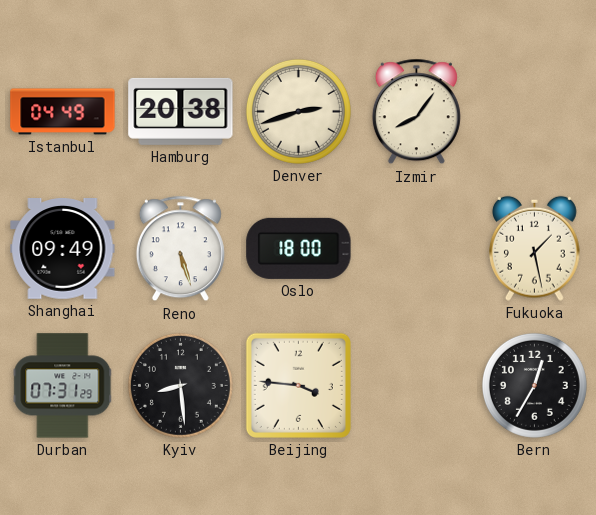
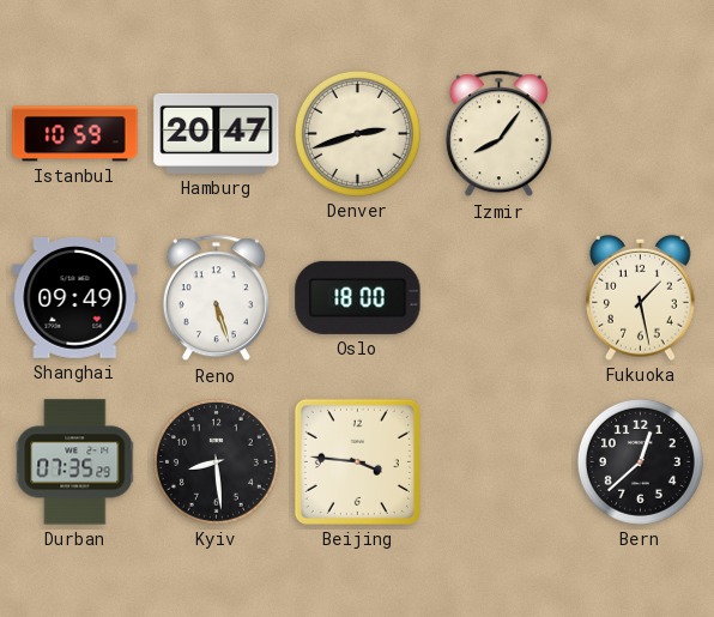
Istanbul: 04:49 -> 10:59 (75, 134)
Hamburg: 20:38 -> 20:47 (217, 133)
Durban: 07:31 -> 07:35 (75, 462)
Bern: 12:35 -> 12:38 (640, 461)
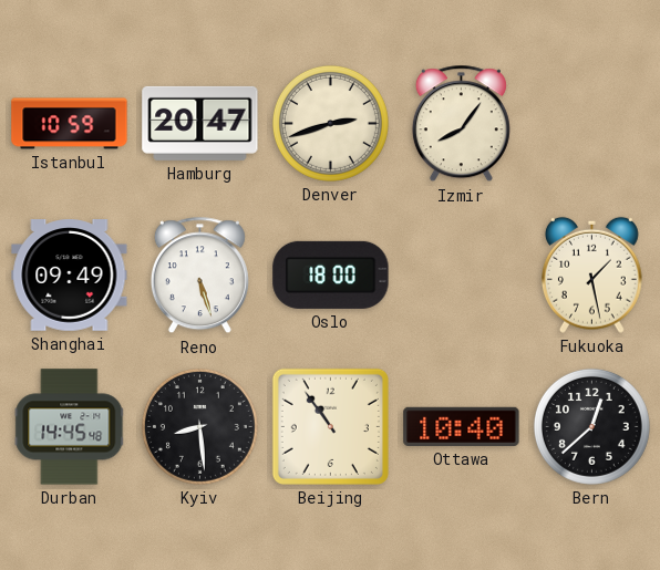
Durban: 07:35 -> 14:45 (70, 427)
Beijing: 3:46 -> 10:54 (330, 426)
Ottawa: none -> 10:40 (462, 426)
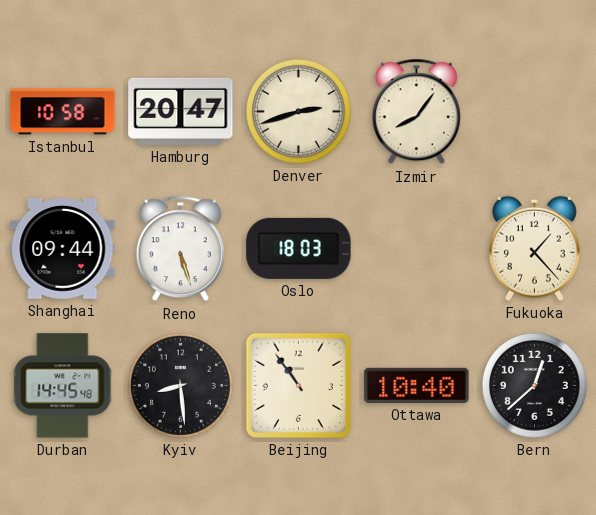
Istanbul: 10:59 -> 10:58 (63, 112)
Shanghai: 09:49 -> 09:44 (63, 249)
Oslo: 18:00 -> 18:03 (299, 248)
Fukuoka: 1:28 -> 1:23 (534, 248)
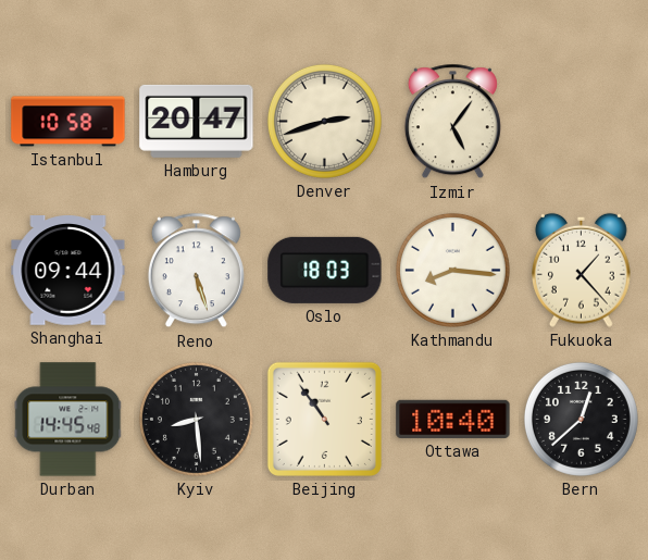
Izmir: 8:06 -> 5:06 (452, 122)
Kathmandu: none -> 8:16 (452, 270)
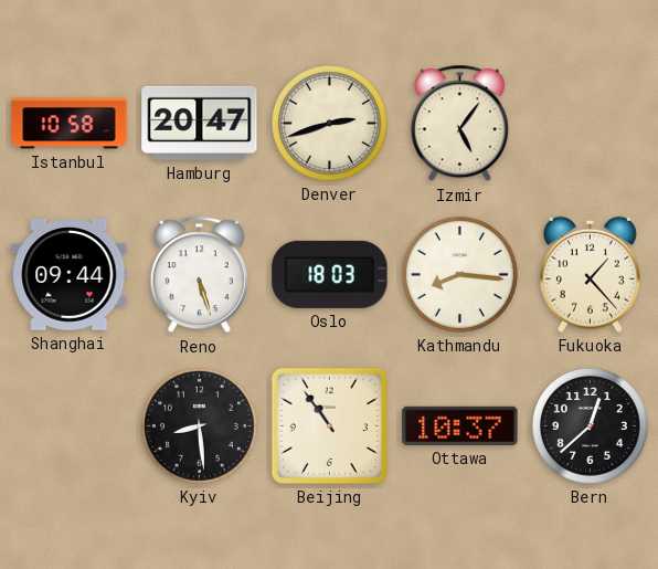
Durban: 14:45 -> none (68, 420)
Ottawa: 10:40 -> 10:37 (460, 425)
